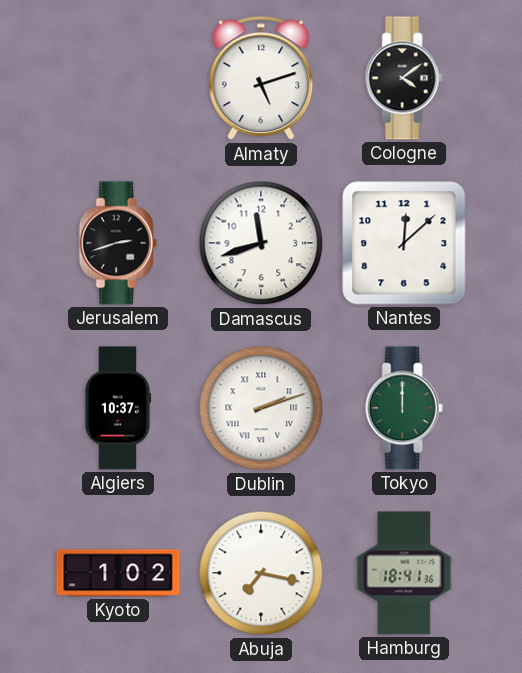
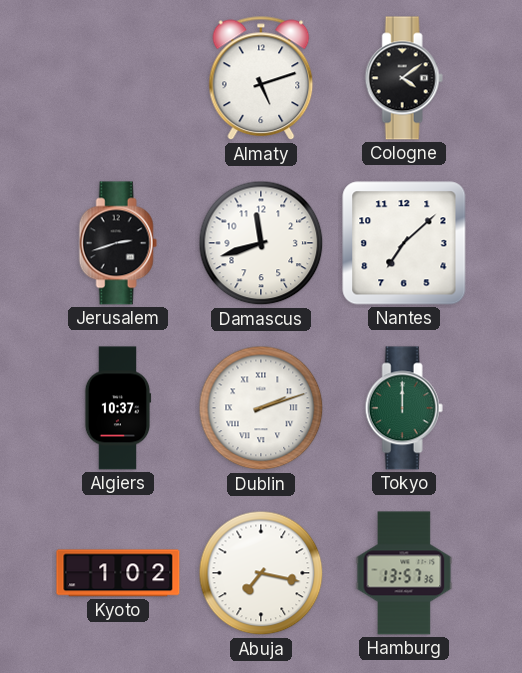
Nantes: 12:08 -> 7:08 (404, 243)
Hamburg: 18:41 -> 13:57 (404, 573)
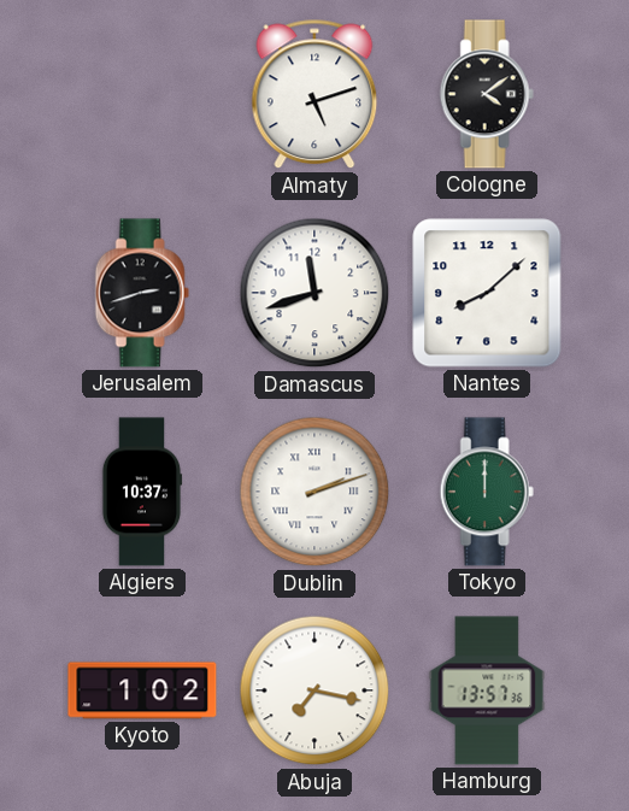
Nantes: 7:08 -> 8:08 (487, 293)
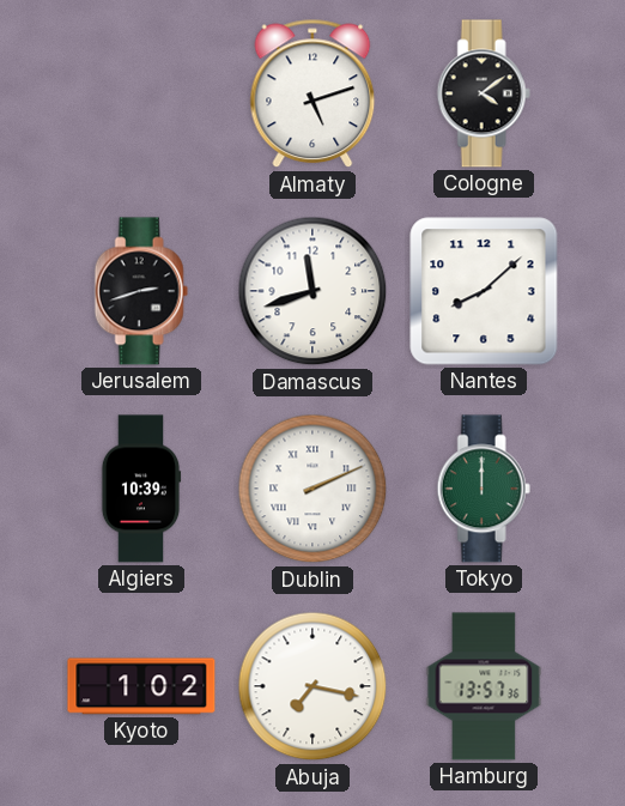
Algiers: 10:37 -> 10:39 (141, 489)
Dublin: 2:12 -> 2:11 (313, 489)
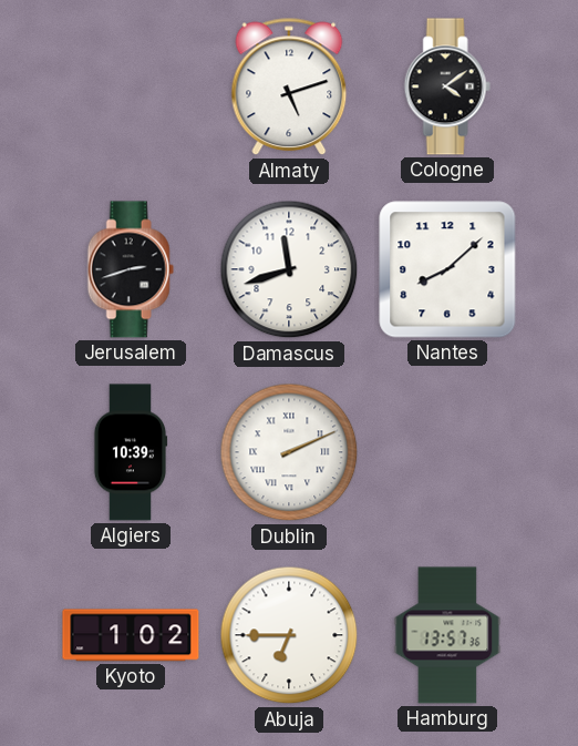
Tokyo: 12:00 -> none (484, 489)
Abuja: 7:17 -> 6:45 (289, 635)
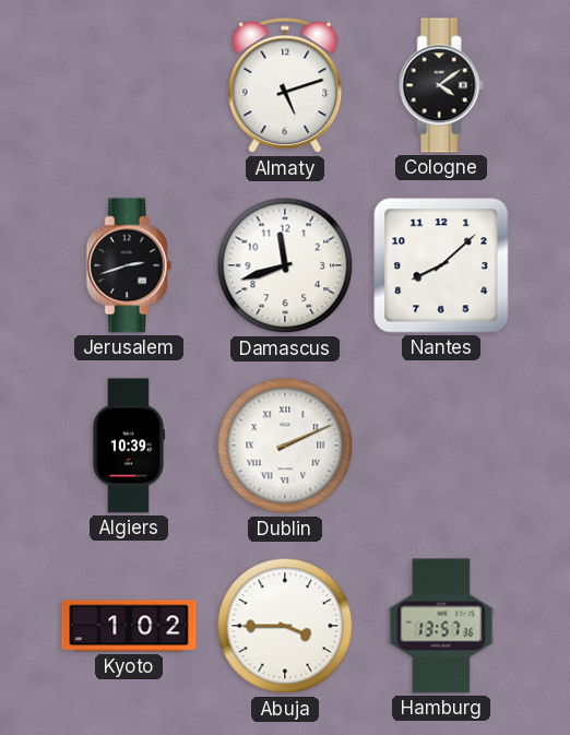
Abuja: 6:45 -> 3:45 (285, 626)
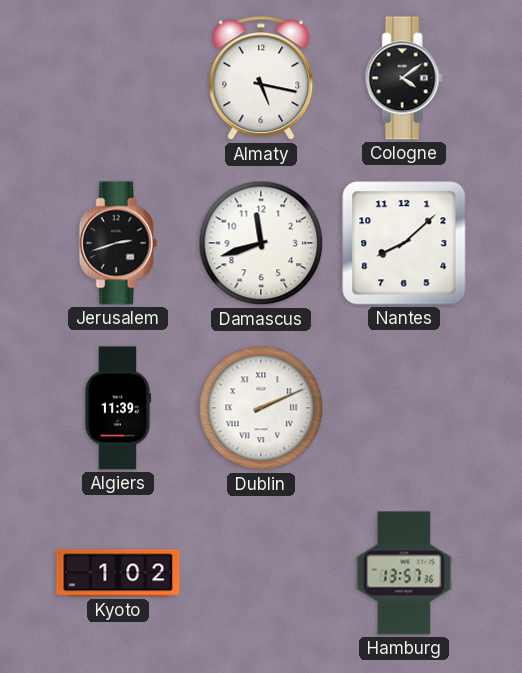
Almaty: 5:12 -> 5:17 (261, 78)
Algiers: 10:39 -> 11:39 (118, 408)
Abuja: 3:45 -> none (285, 626)
